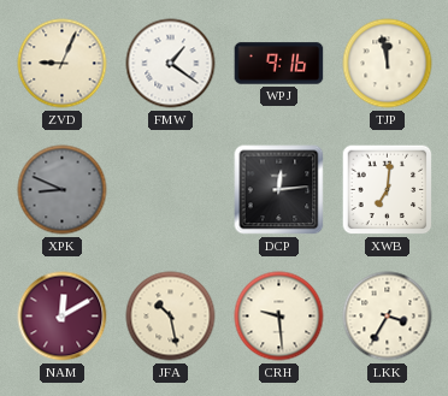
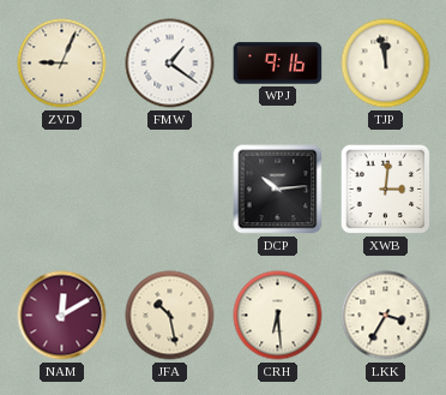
XPK: 8:49 -> none (63, 190)
DCP: 12:14 -> 10:14 (278, 190)
XWB: 7:01 -> 3:01 (386, 190)
CRH: 9:29 -> 6:29 (278, 316)
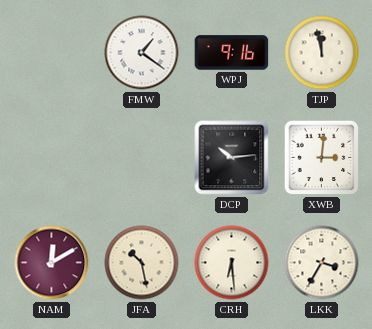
ZVD: 9:04 -> none (62, 64)
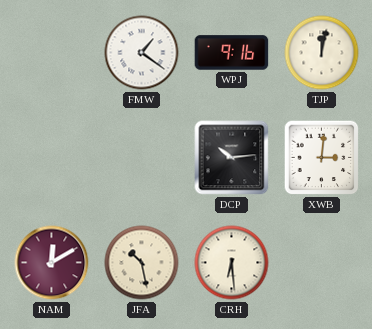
TJP: 11:58 -> 12:02 (322, 53)
LKK: 3:35 -> none (322, 263)
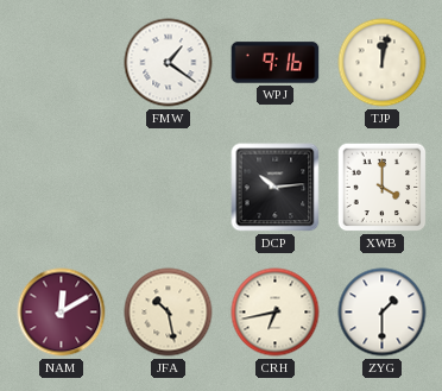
XWB: 3:01 -> 4:00 (383, 188)
CRH: 6:29 -> 6:43 (276, 313)
ZYG: none -> 1:30 (383, 313)
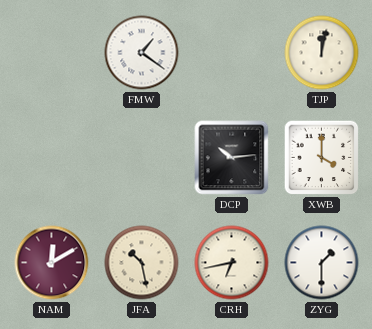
WPJ: 9:16 -> none (276, 63)
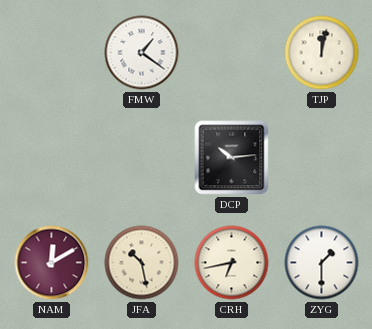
XWB: 4:00 -> none (322, 158)
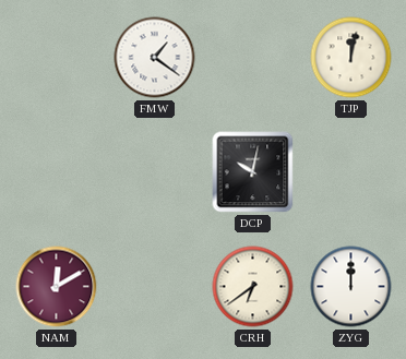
DCP: 10:14 -> 10:02 (253, 172)
JFA: 10:28 -> none (142, 263)
CRH: 6:43 -> 6:39 (253, 287)
ZYG: 1:30 -> 12:00 (351, 287)
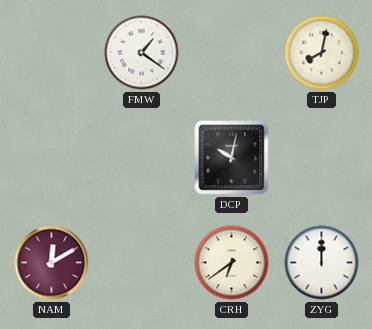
TJP: 12:02 -> 8:02 (322, 53)
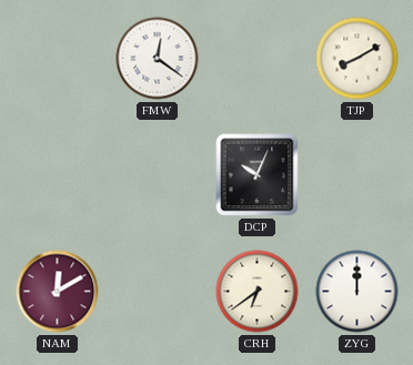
FMW: 1:21 -> 12:21 (158, 59)
TJP: 8:02 -> 8:10 (357, 59)
DCP: 10:02 -> 10:04 (258, 175)
